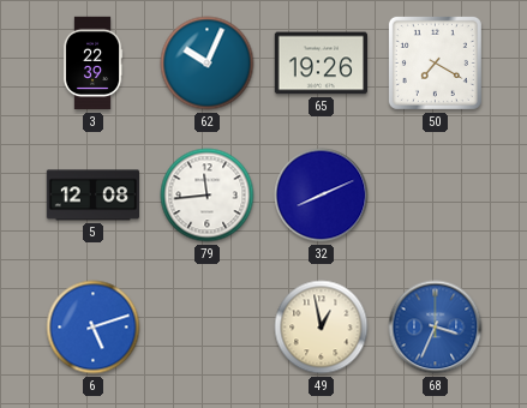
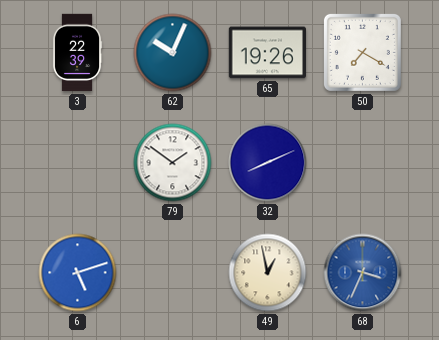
5: 12:08 -> none (92, 196)
79: 11:44 -> 1:51 (173, 163)
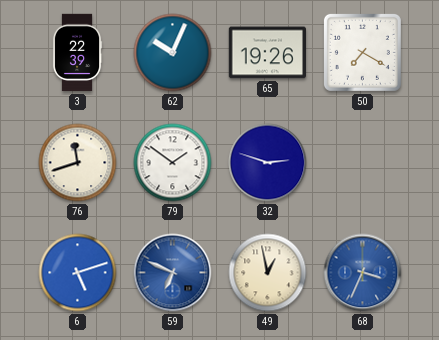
76: none -> 11:42 (78, 163)
32: 8:11 -> 2:48 (268, 163)
59: none -> 6:49 (173, 273)
